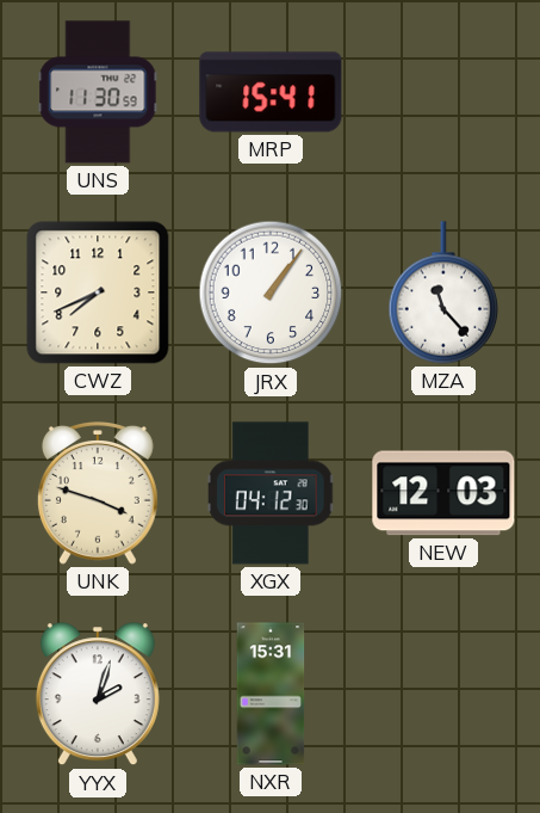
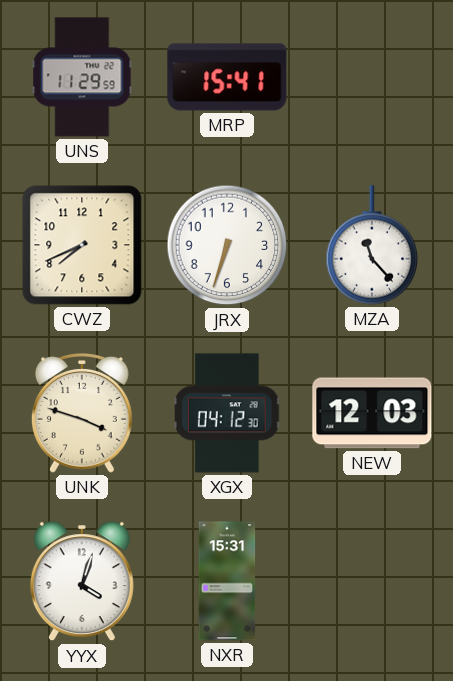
UNS: 11:30 -> 11:29 (82, 77)
JRX: 1:06 -> 6:33 (227, 245)
YYX: 2:03 -> 4:03 (82, 582)
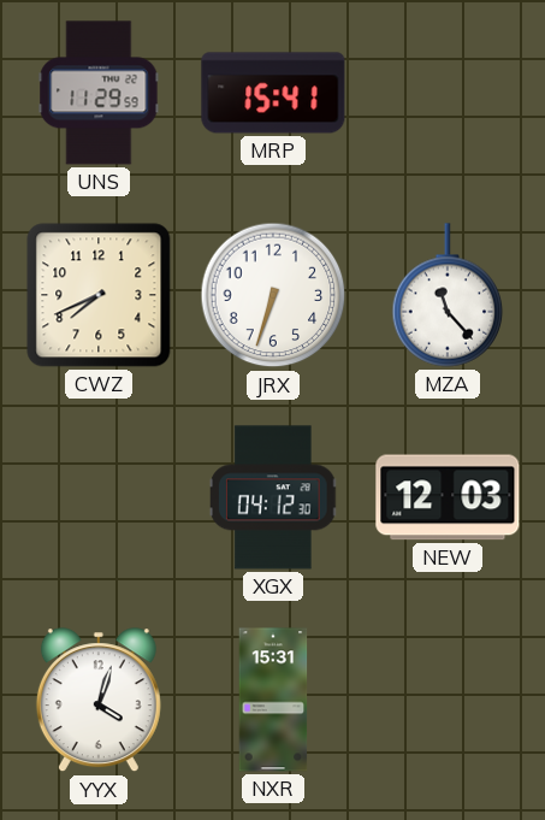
UNK: 3:48 -> none (82, 413)
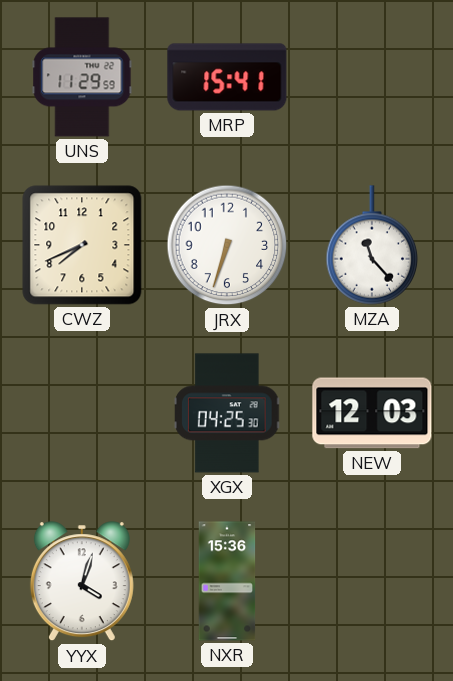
XGX: 04:12 -> 04:25 (227, 413)
NXR: 15:31 -> 15:36 (227, 581)
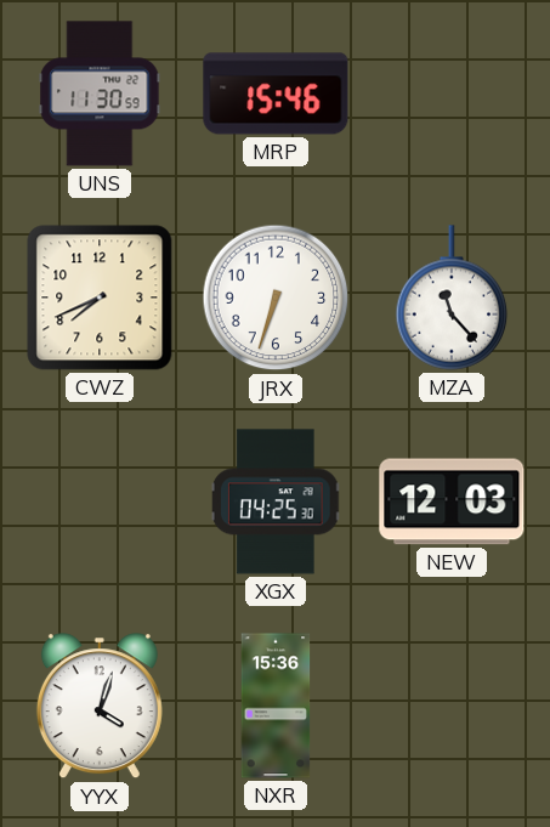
UNS: 11:29 -> 11:30 (100, 94)
MRP: 15:41 -> 15:46 (276, 94)
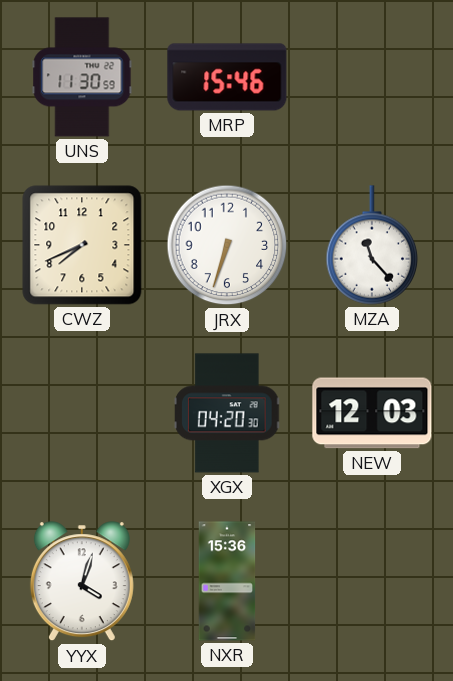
XGX: 04:25 -> 04:20 (227, 413)
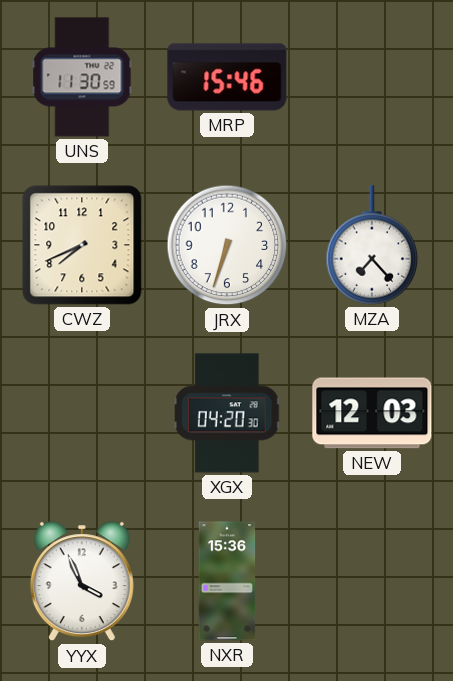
MZA: 11:23 -> 7:23 (372, 245)
YYX: 4:03 -> 3:56 (82, 582)
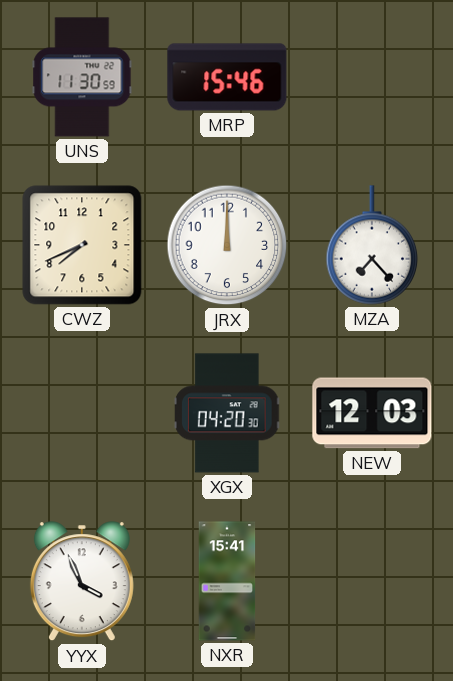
JRX: 6:33 -> 12:00 (227, 245)
NXR: 15:36 -> 15:41 (227, 581)
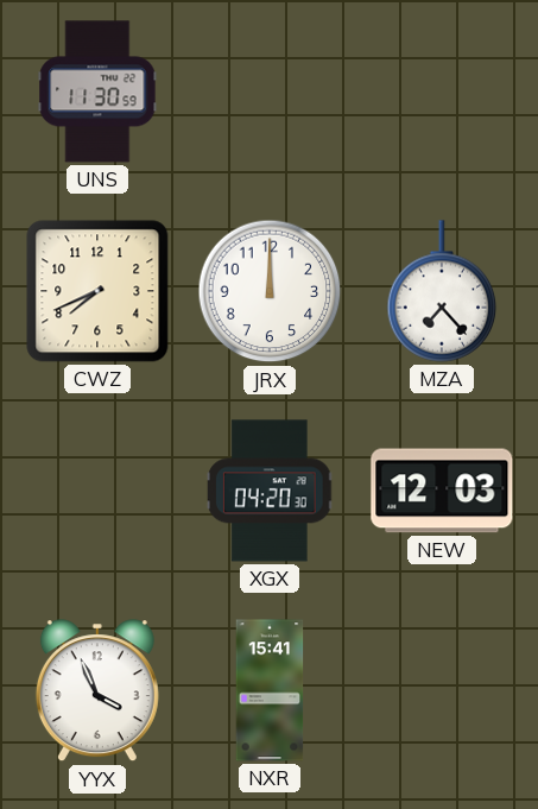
MRP: 15:46 -> none (227, 77)
